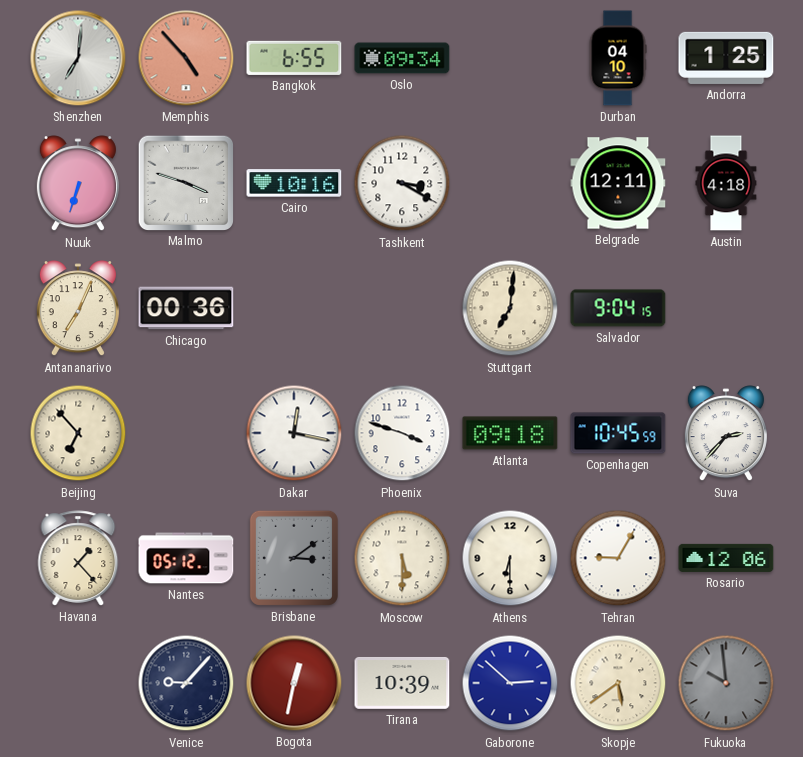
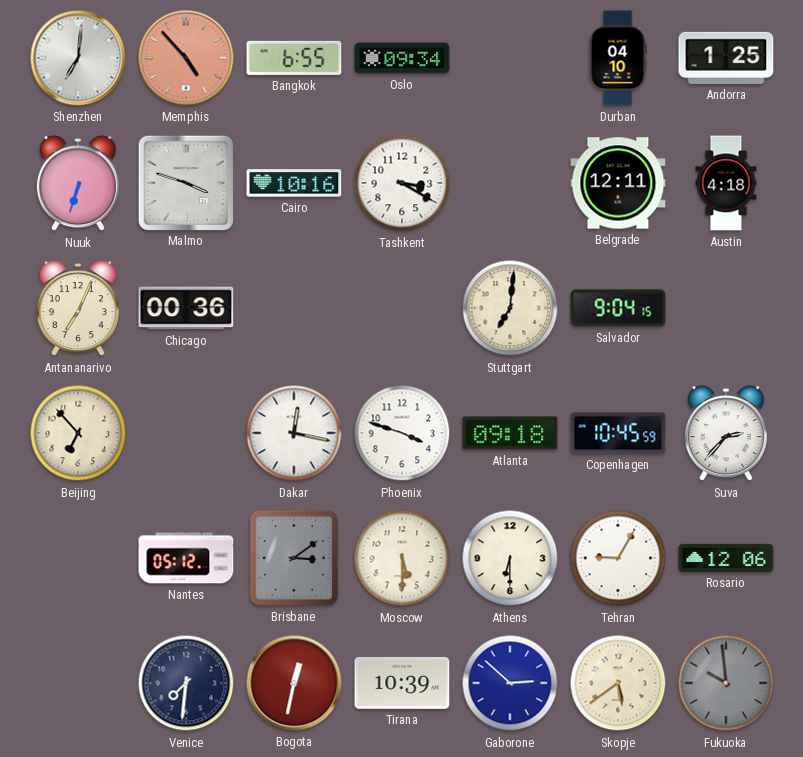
Havana: 1:23 -> none (78, 558)
Venice: 9:07 -> 7:31 (186, 683)
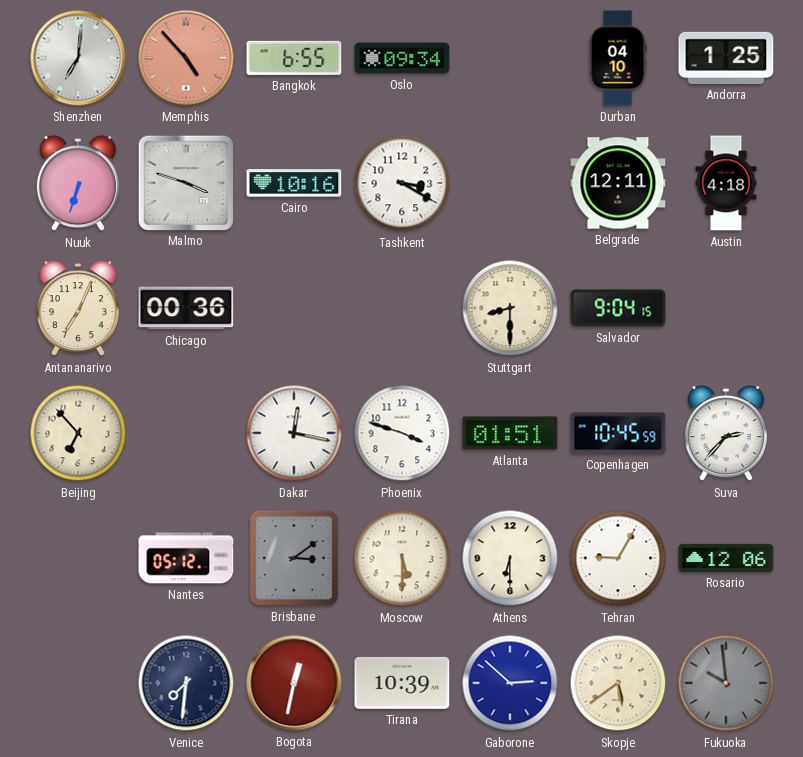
Stuttgart: 7:01 -> 8:30 (510, 308)
Atlanta: 09:18 -> 01:51 (510, 433)
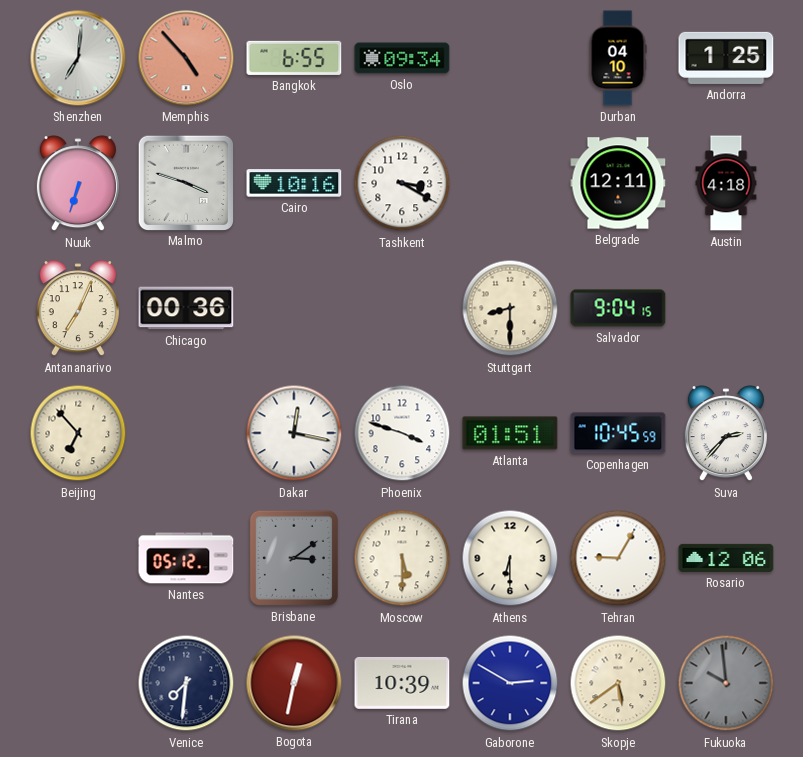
Gaborone: 2:52 -> 2:50 (510, 683)
